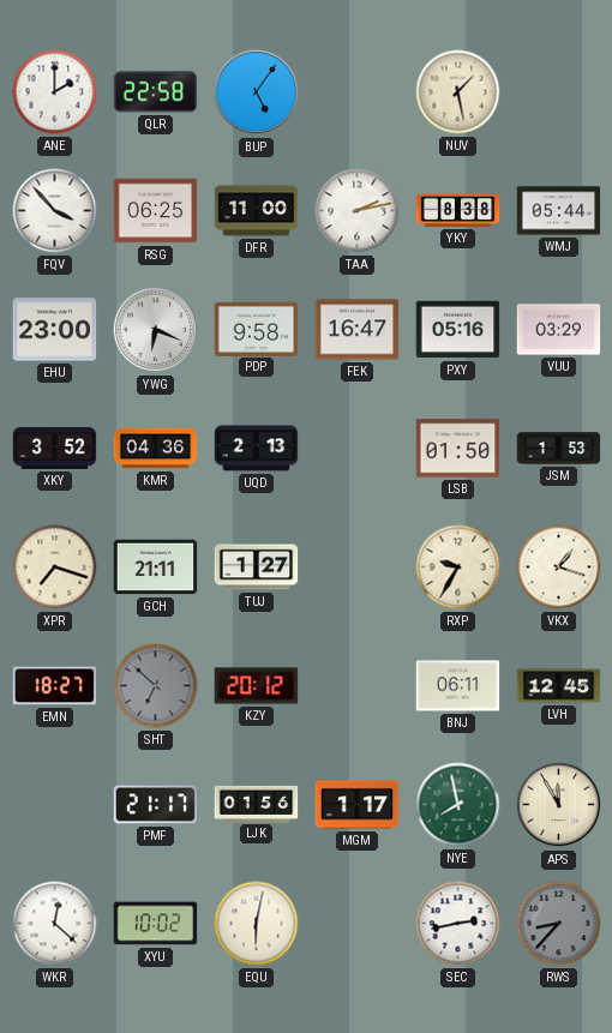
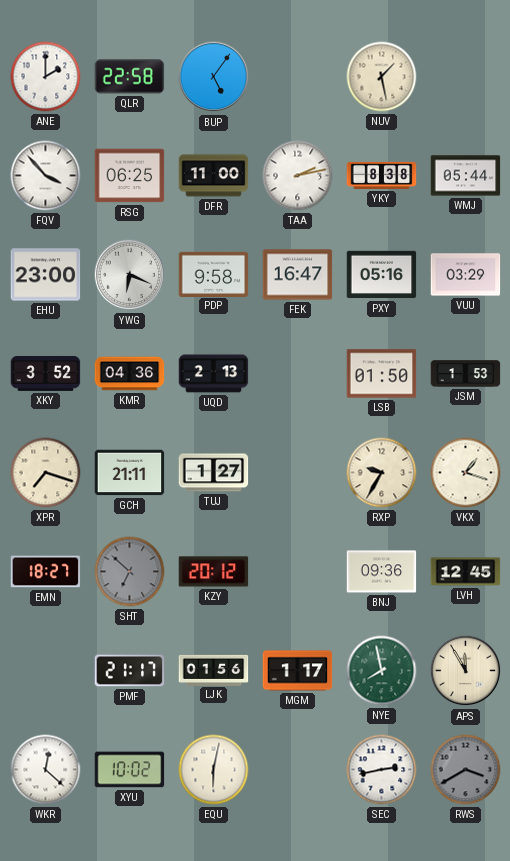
BNJ: 06:11 -> 09:36 (382, 572)
RWS: 8:37 -> 3:40 (466, 770)
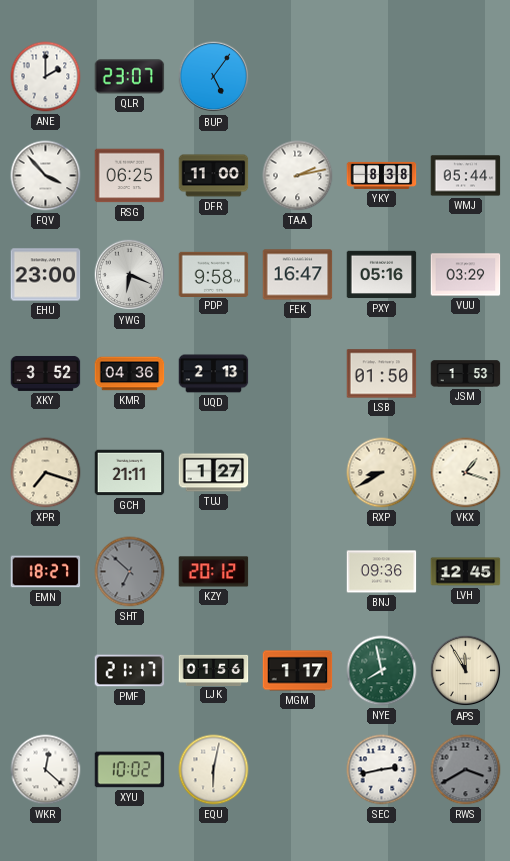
QLR: 22:58 -> 23:07 (130, 77)
NUV: 1:28 -> none (382, 77)
RXP: 9:35 -> 8:40 (382, 473)
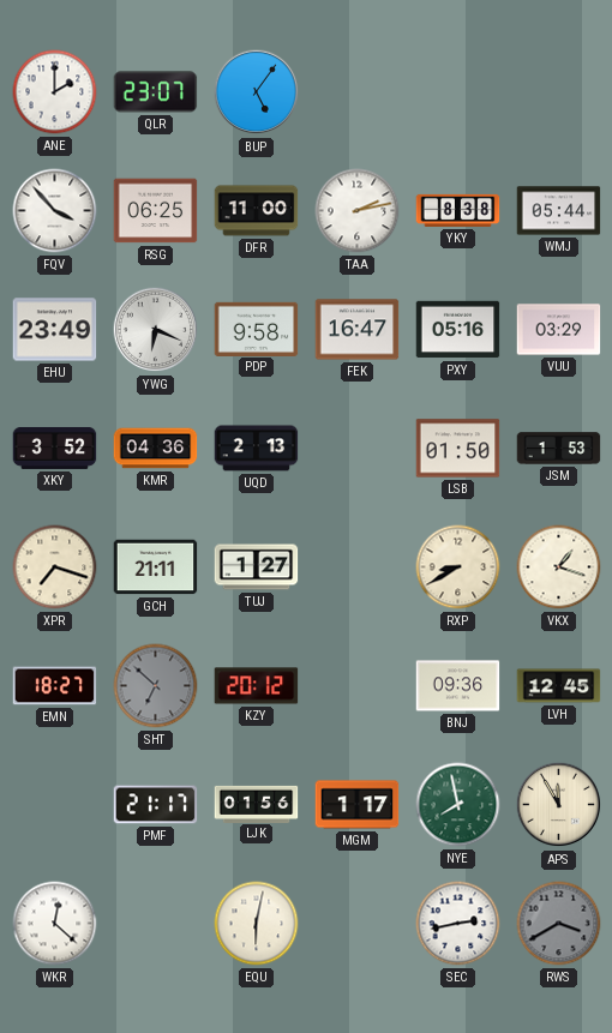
EHU: 23:00 -> 23:49 (55, 330)
XYU: 10:02 -> none (130, 770)
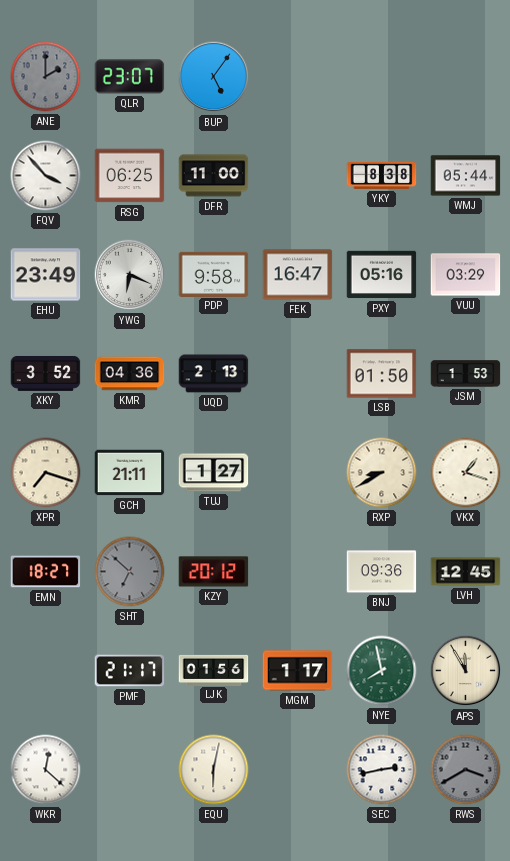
ANE dial: white -> grey (46, 77)
TAA: 2:13 -> none (358, 211)
